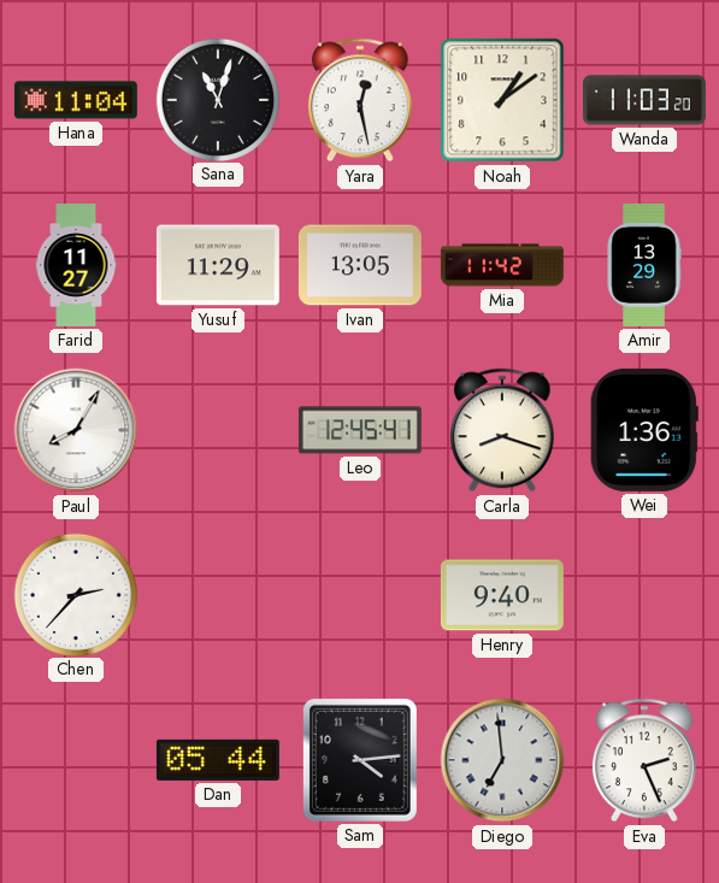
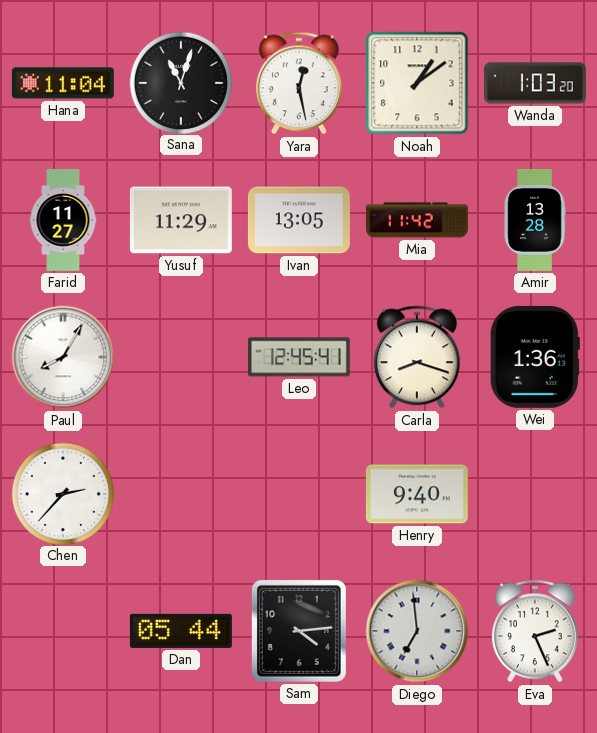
Wanda: 11:03 -> 1:03 (535, 83)
Amir: 13:29 -> 13:28 (535, 220)
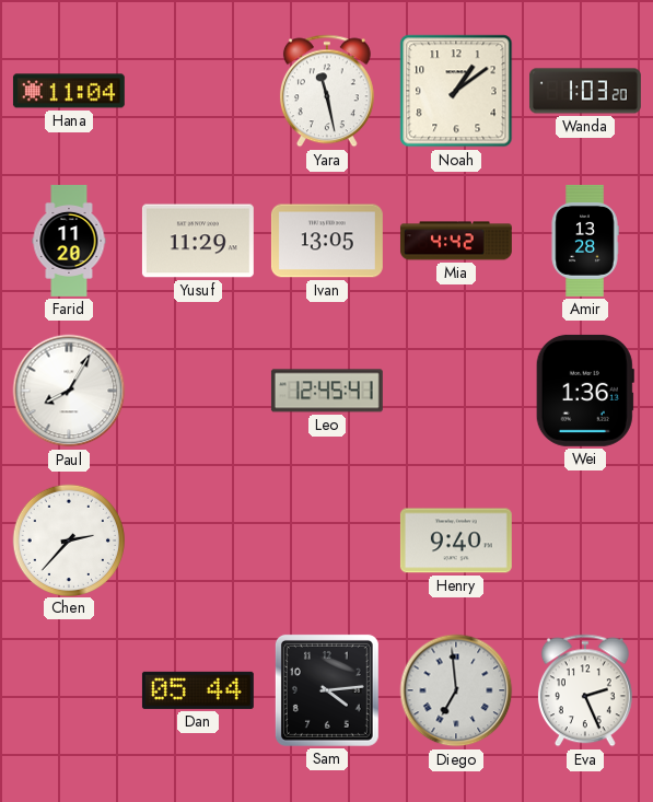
Sana: 11:03 -> none (180, 82)
Yara: 12:28 -> 11:28 (327, 91)
Farid: 11:27 -> 11:20 (69, 242)
Mia: 11:42 -> 4:42 (456, 241)
Carla: 8:18 -> none (417, 357)
